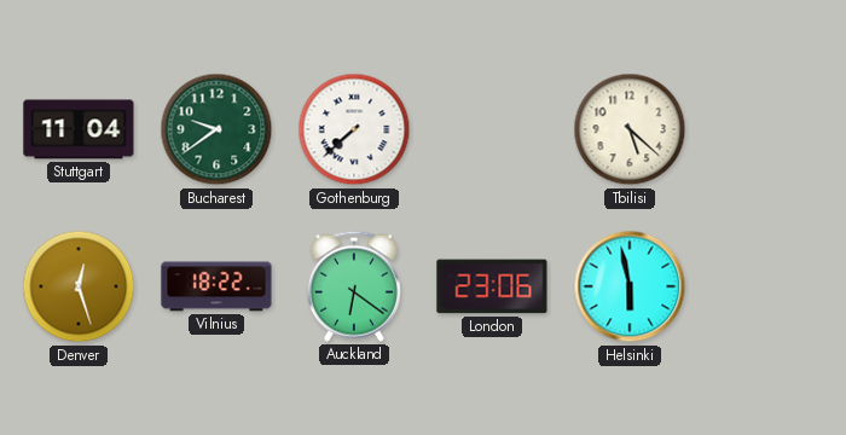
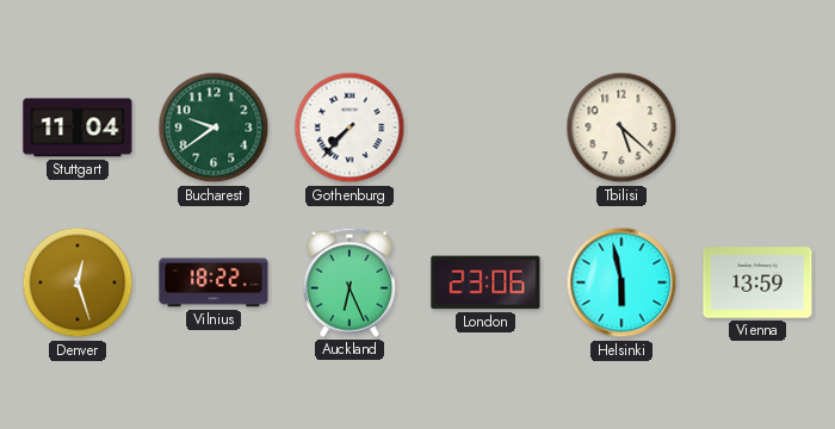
Gothenburg: 7:38 -> 7:37 (350, 128)
Auckland: 6:21 -> 6:26 (350, 282)
Vienna: none -> 13:59 (757, 282)
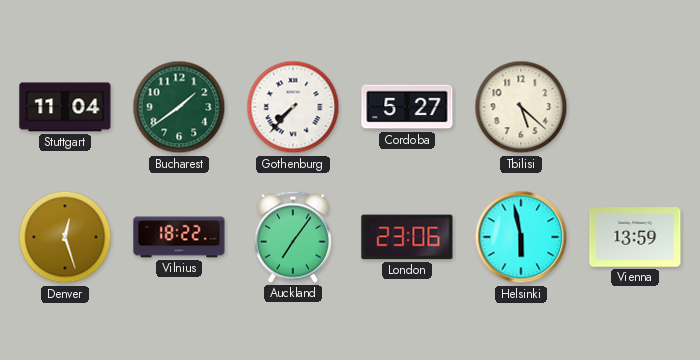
Bucharest: 9:39 -> 1:39 (179, 107)
Cordoba: none -> 5:27 (407, 107)
Auckland: 6:26 -> 7:06 (293, 237)
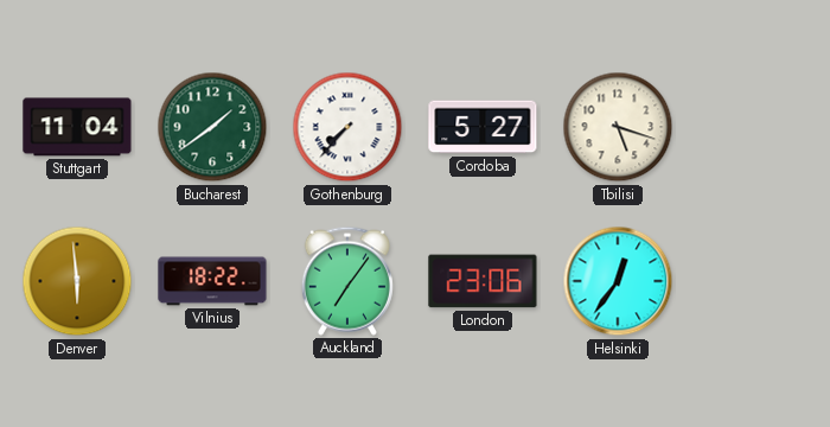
Tbilisi: 5:22 -> 5:18 (618, 127)
Denver: 12:27 -> 5:59 (77, 281)
Helsinki: 5:58 -> 12:36 (618, 281)
Vienna: 13:59 -> none (635, 237)
